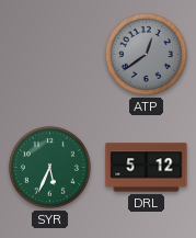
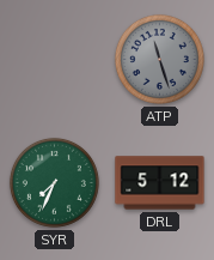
ATP: 12:39 -> 11:27 (159, 59)
SYR: 5:34 -> 7:34 (54, 182)
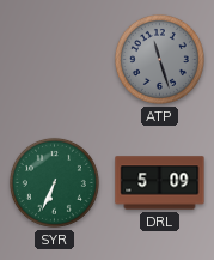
SYR: 7:34 -> 6:34 (54, 182)
DRL: 5:12 -> 5:09 (160, 183)
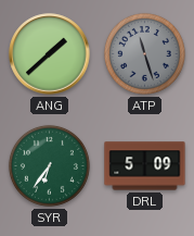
ANG: none -> 1:38 (50, 54)
SYR: 6:34 -> 6:36 (49, 165)
